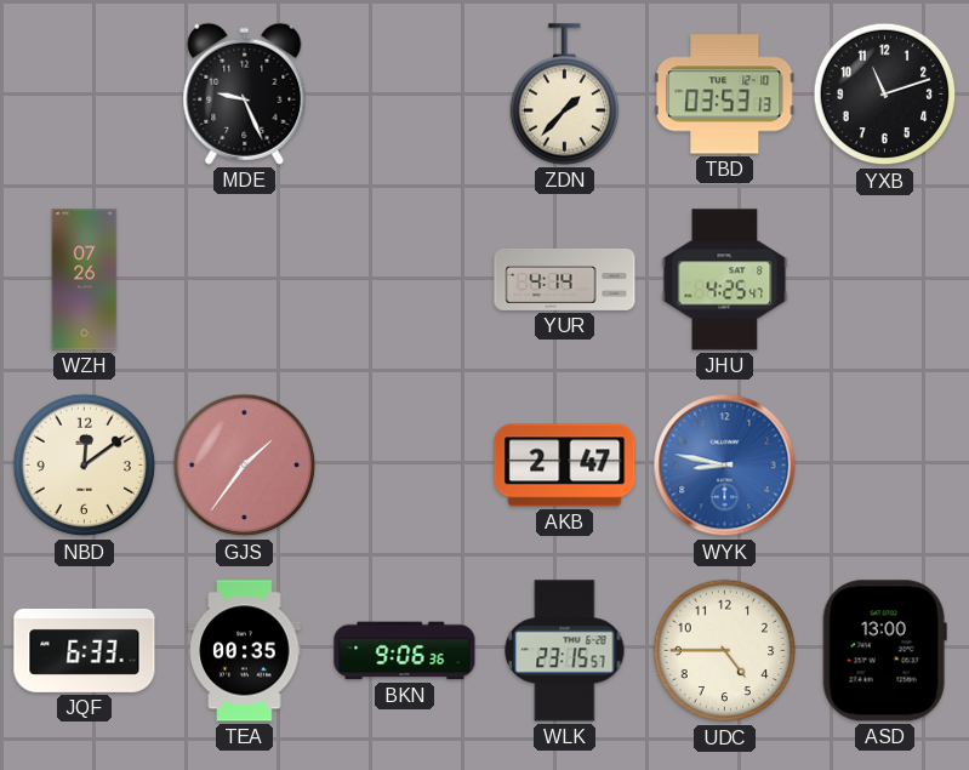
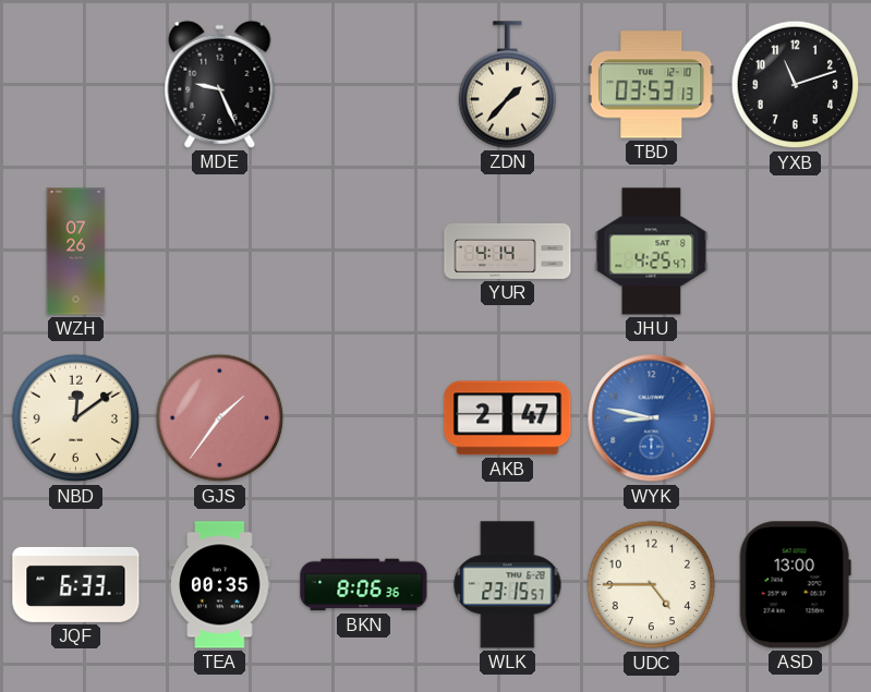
BKN: 9:06 -> 8:06 (364, 585)
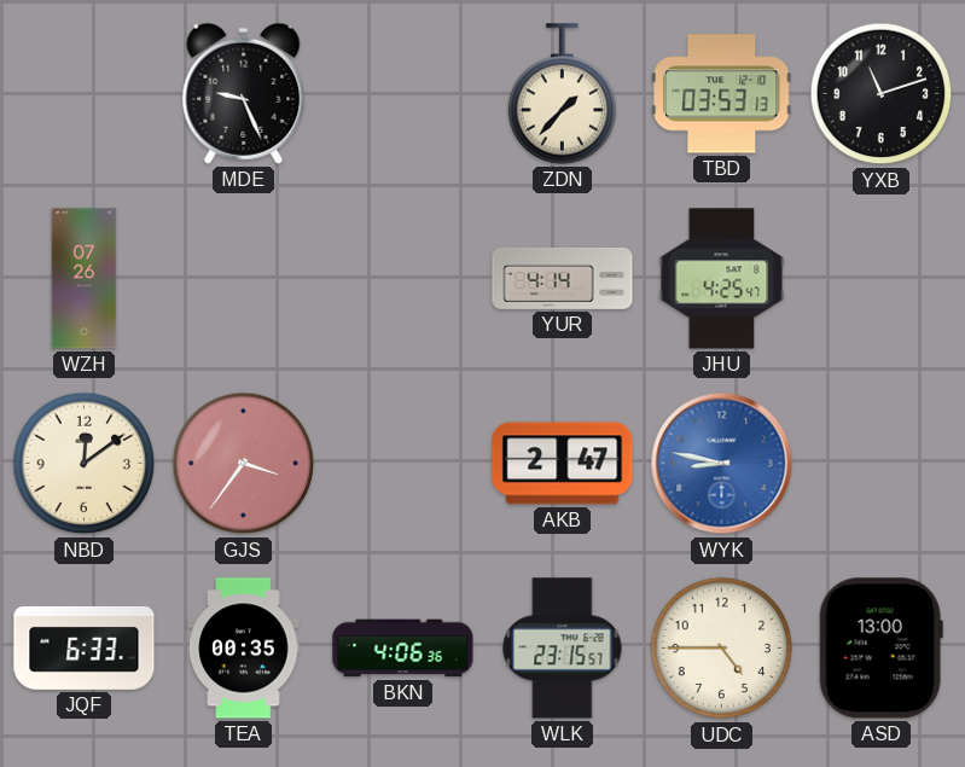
GJS: 1:36 -> 3:36 (244, 464)
BKN: 8:06 -> 4:06 (403, 649)
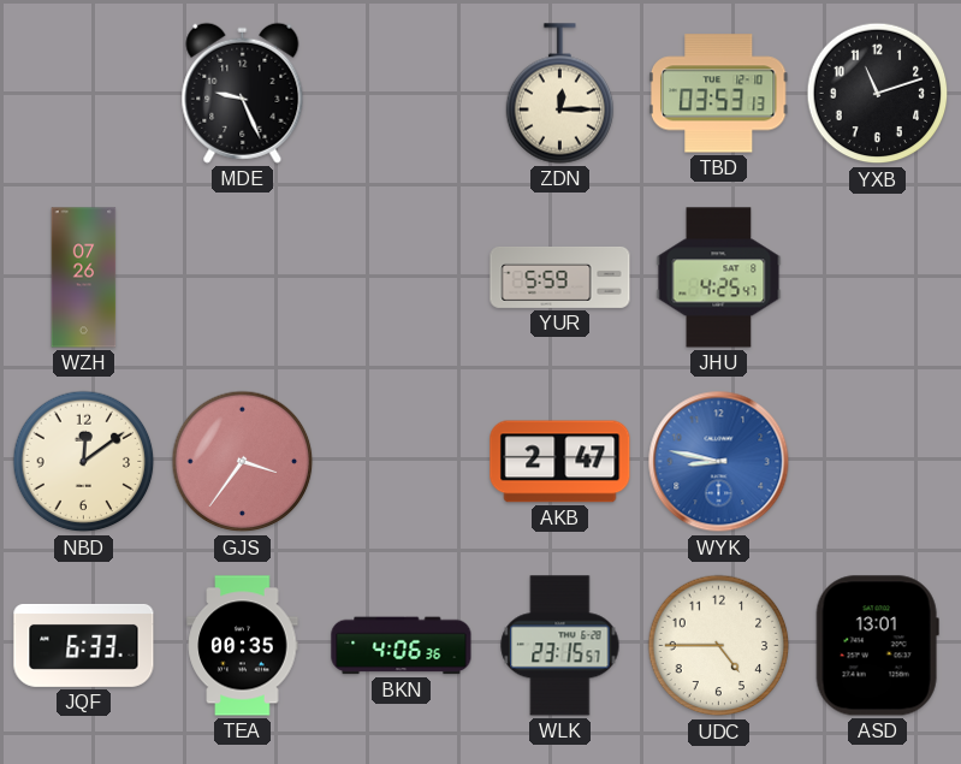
ZDN: 1:37 -> 12:15 (560, 94)
YUR: 4:14 -> 5:59 (560, 277)
ASD: 13:00 -> 13:01 (877, 646)
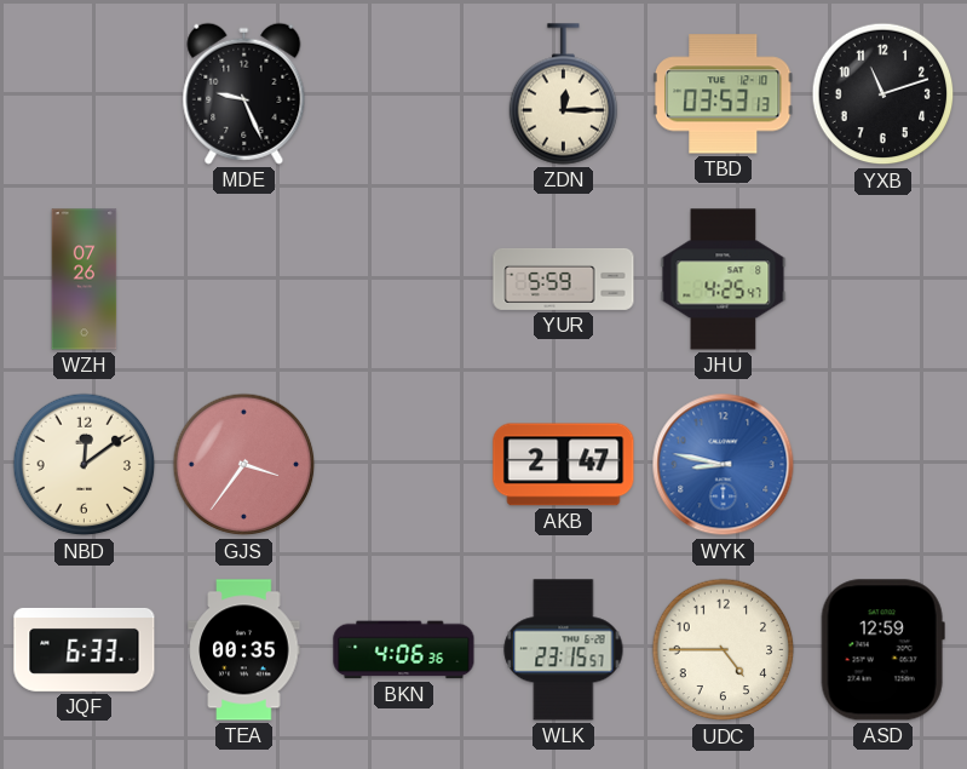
ASD: 13:01 -> 12:59 (882, 650)
